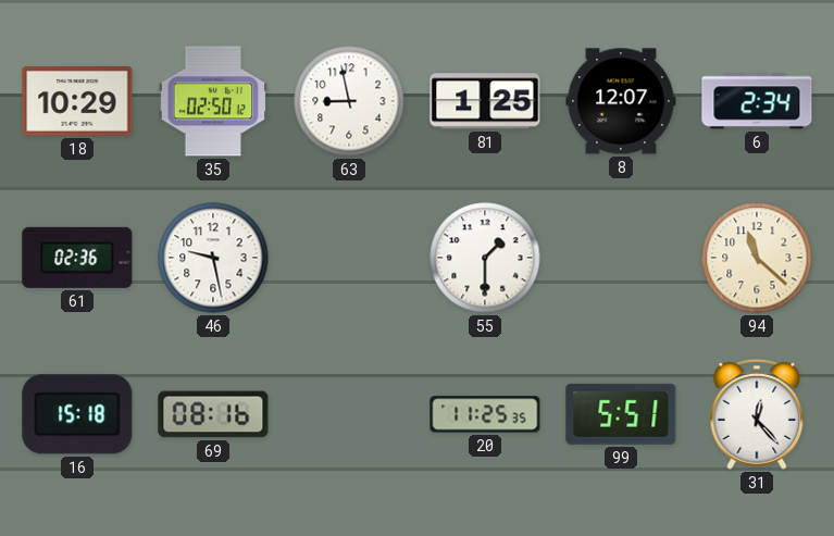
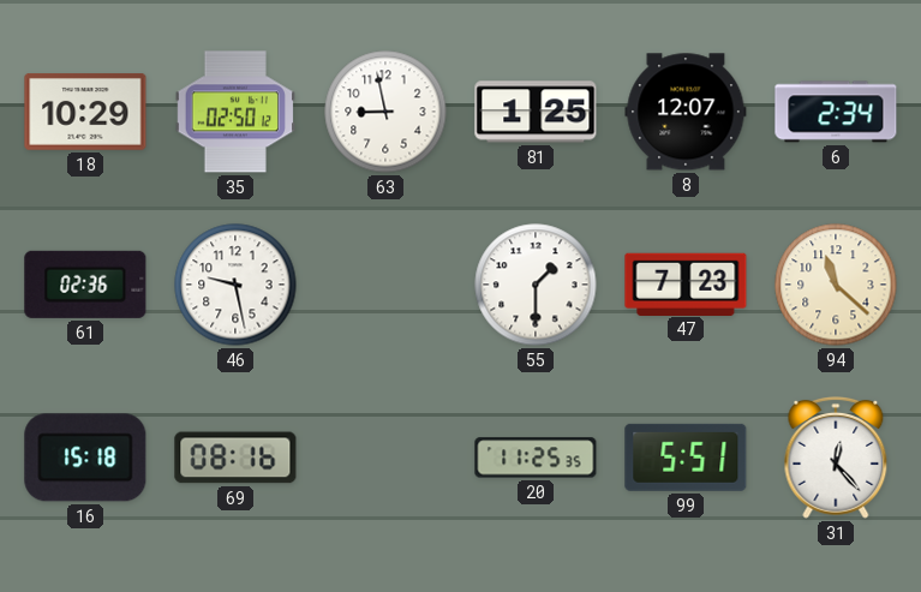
47: none -> 7:23 (686, 283)
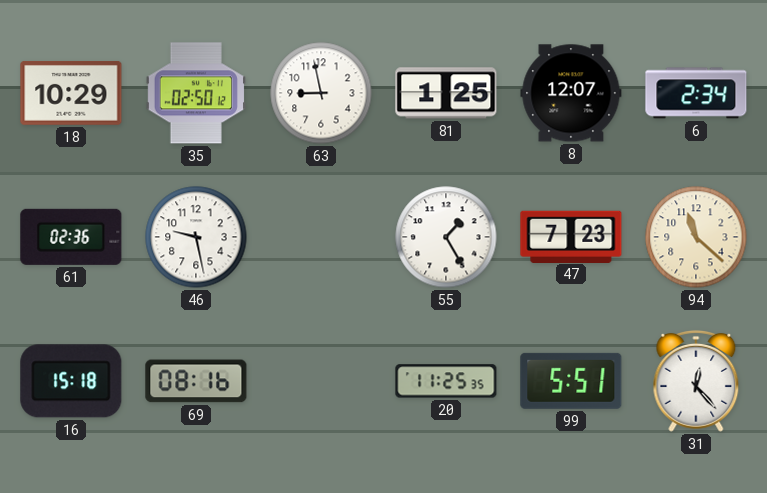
55: 1:30 -> 1:25 (446, 237)
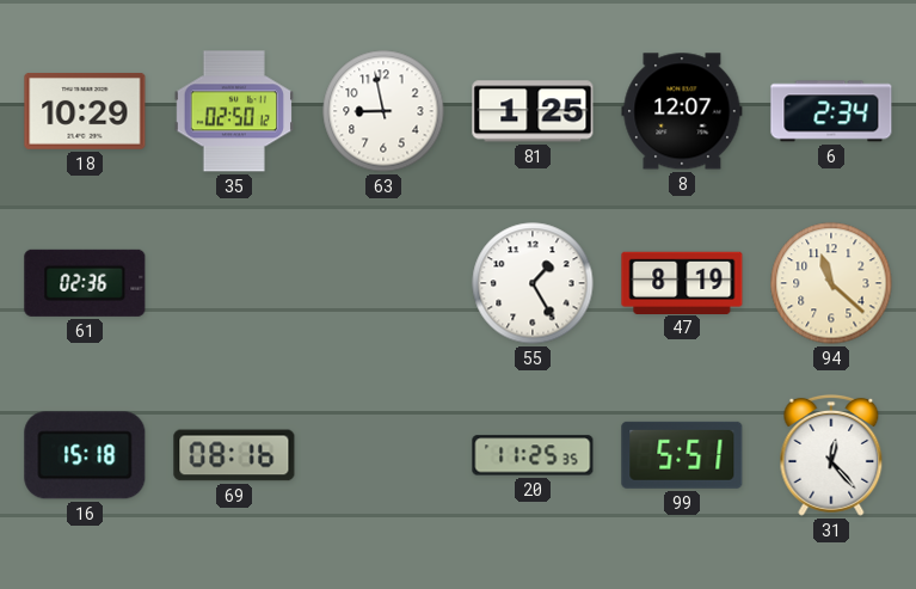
46: 9:28 -> none (196, 237)
47: 7:23 -> 8:19 (682, 282)
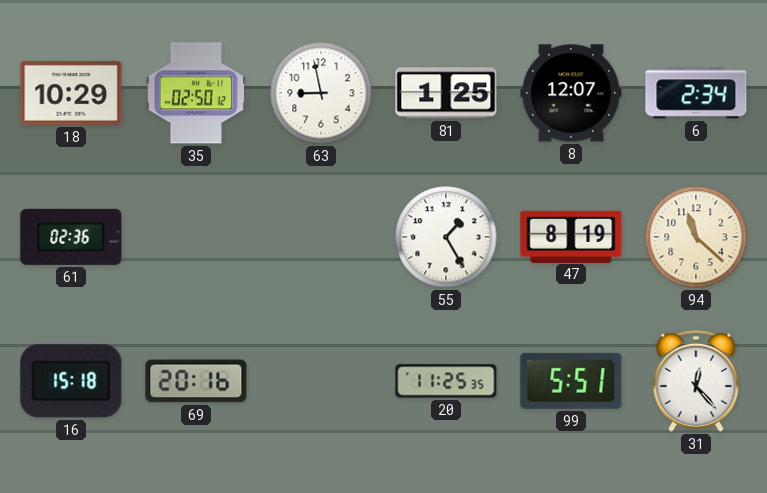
69: 08:16 -> 20:16 (196, 381)
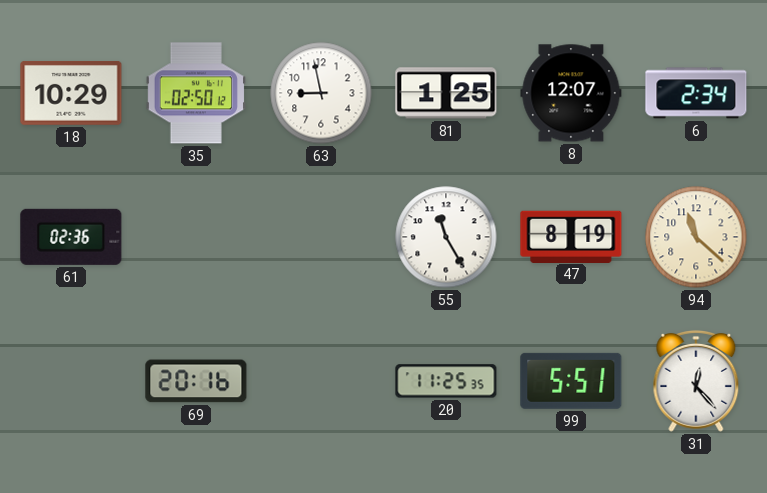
55: 1:25 -> 11:25 (446, 237)
16: 15:18 -> none (71, 381)
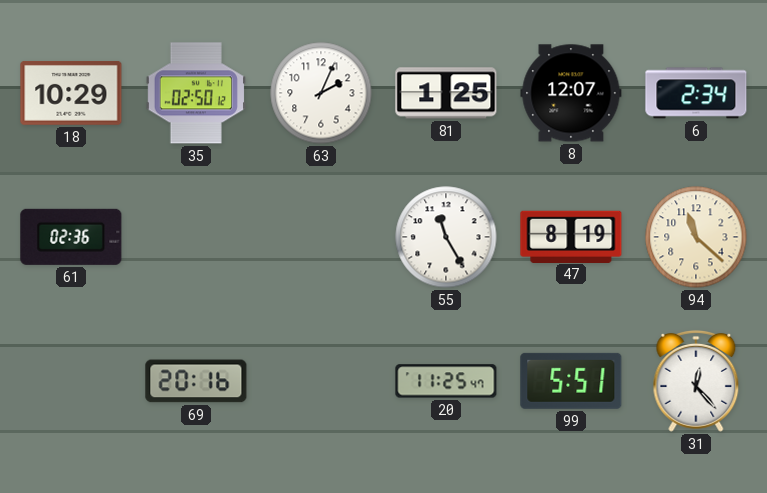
63: 8:58 -> 2:04 (321, 93)
20: 11:25:35 -> 11:25:47 (446, 381)
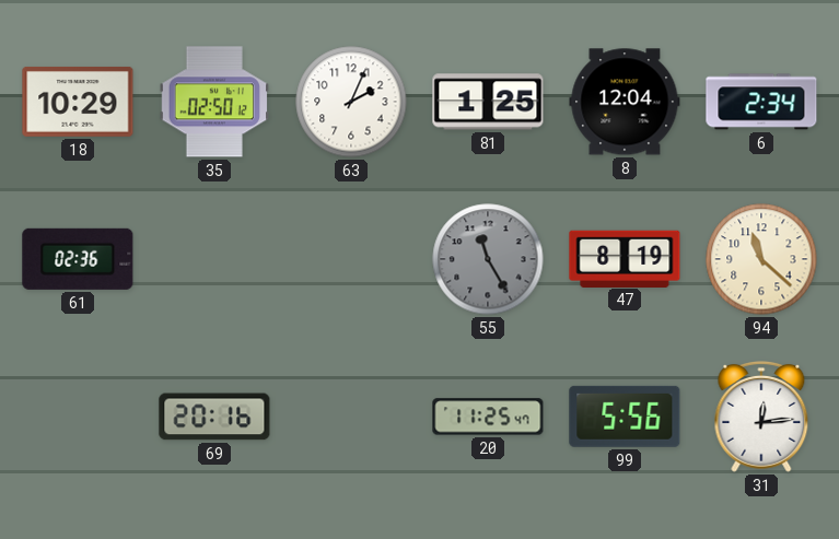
8: 12:07 -> 12:04 (625, 102)
55 dial: white -> grey (488, 259)
99: 5:51 -> 5:56 (625, 417)
31: 12:23 -> 12:14 (761, 417)
